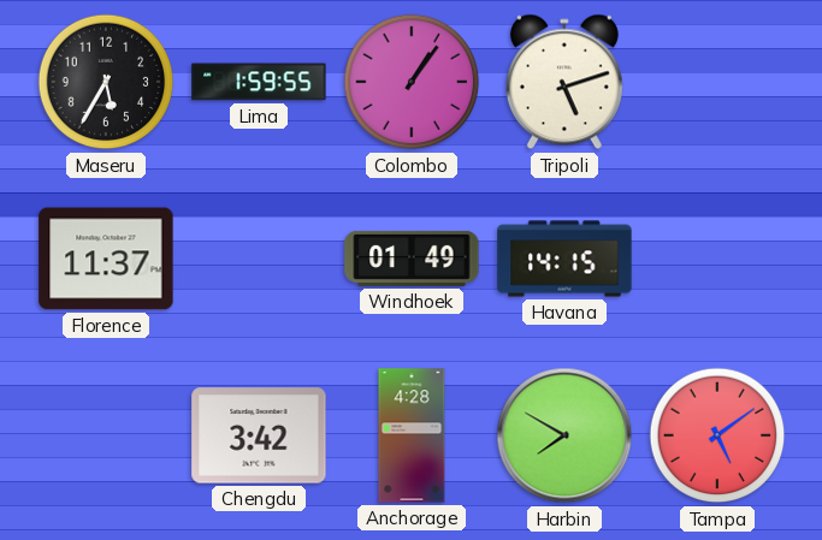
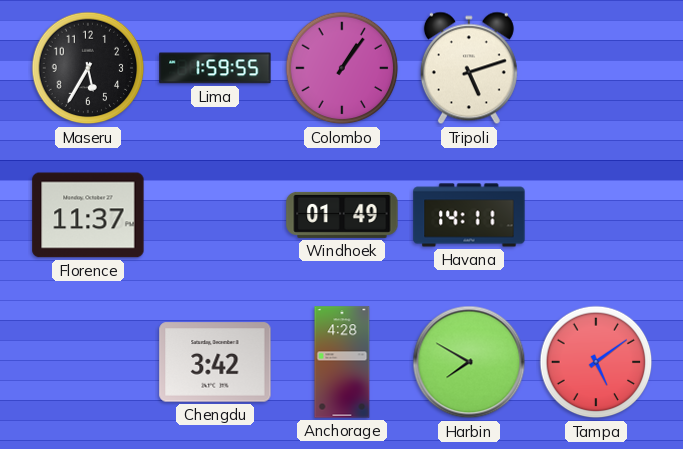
Havana: 14:15 -> 14:11 (469, 215)
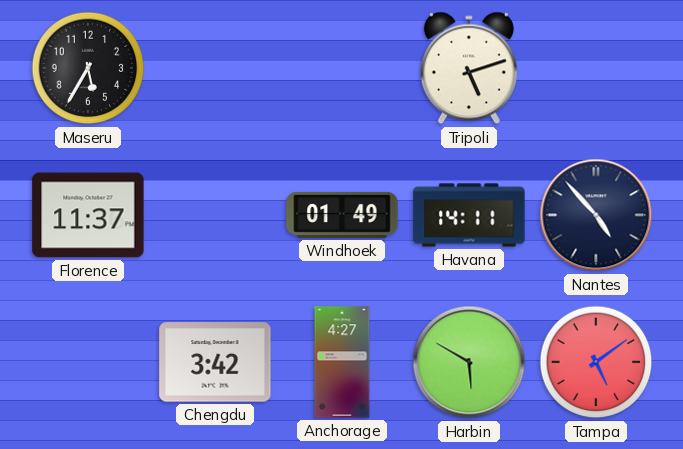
Lima: 1:59 -> none (215, 68)
Colombo: 1:06 -> none (342, 68)
Nantes: none -> 4:53 (596, 215)
Anchorage: 4:28 -> 4:27 (342, 362)
Harbin: 7:50 -> 5:50 (469, 362)
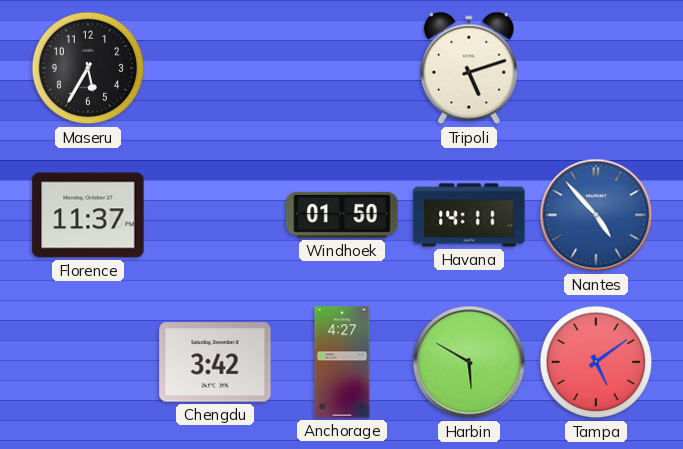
Windhoek: 01:49 -> 01:50 (342, 215)
Nantes dial: navy -> blue (596, 215)
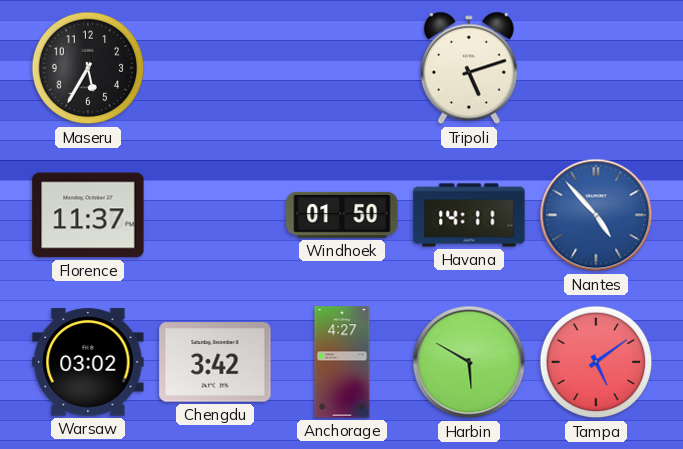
Warsaw: none -> 03:02 (88, 362)
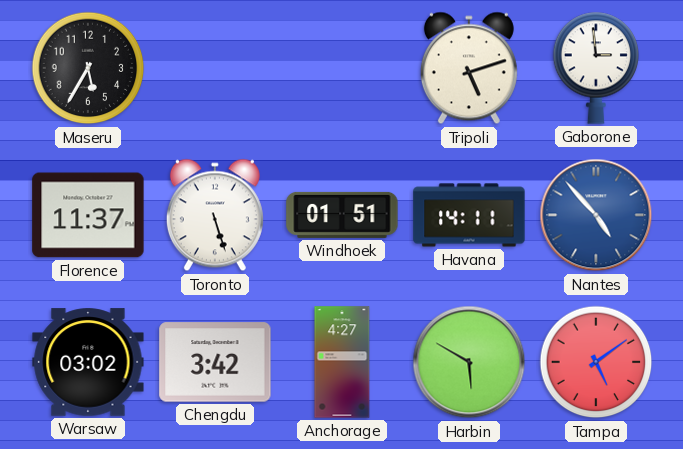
Gaborone: none -> 2:59 (596, 68)
Toronto: none -> 5:27 (215, 215)
Windhoek: 01:50 -> 01:51 (342, 215)
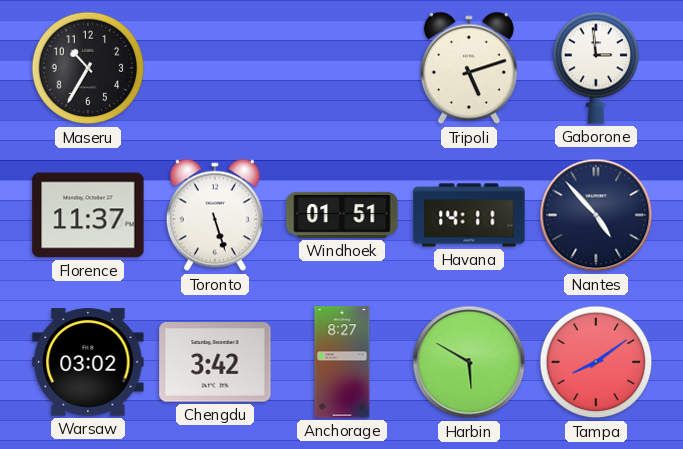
Maseru: 5:35 -> 10:35 (88, 68)
Nantes dial: blue -> navy (596, 215)
Anchorage: 4:27 -> 8:27 (342, 362)
Tampa: 5:09 -> 8:09 (596, 362)
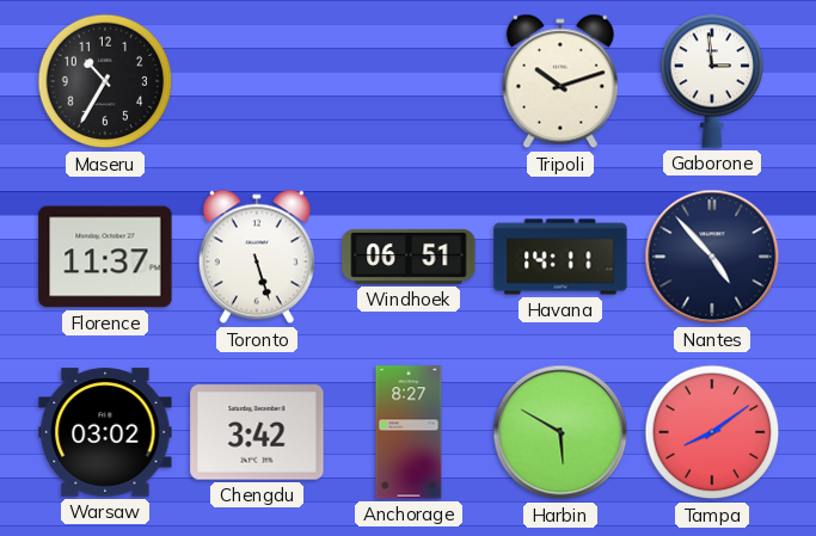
Tripoli: 5:12 -> 10:12 (560, 81)
Windhoek: 01:51 -> 06:51 (409, 257)
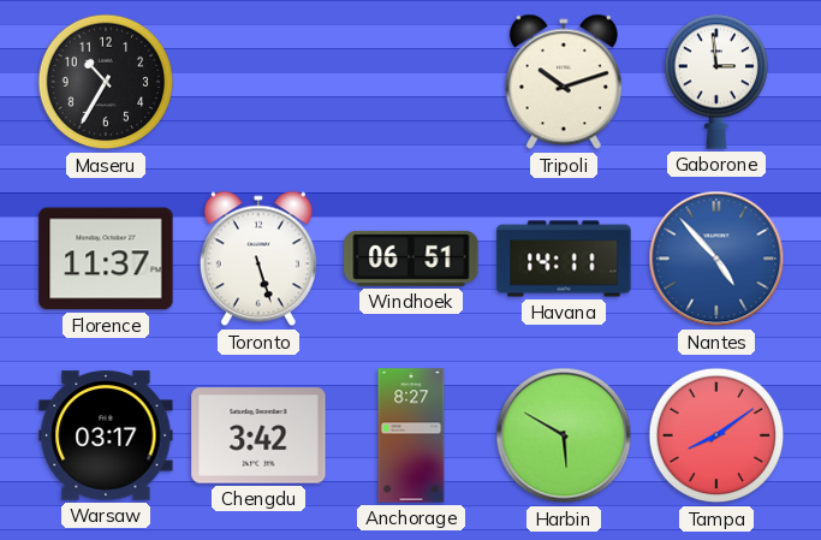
Nantes dial: navy -> blue (716, 259)
Warsaw: 03:02 -> 03:17 (106, 435)
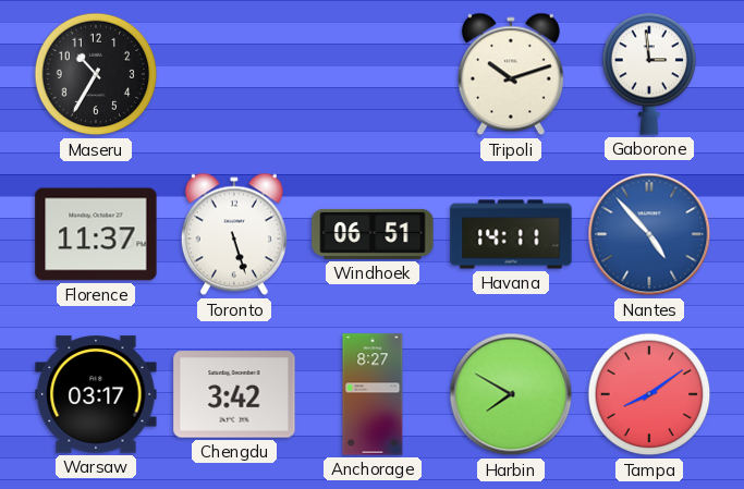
Harbin: 5:50 -> 7:50 (511, 394)
